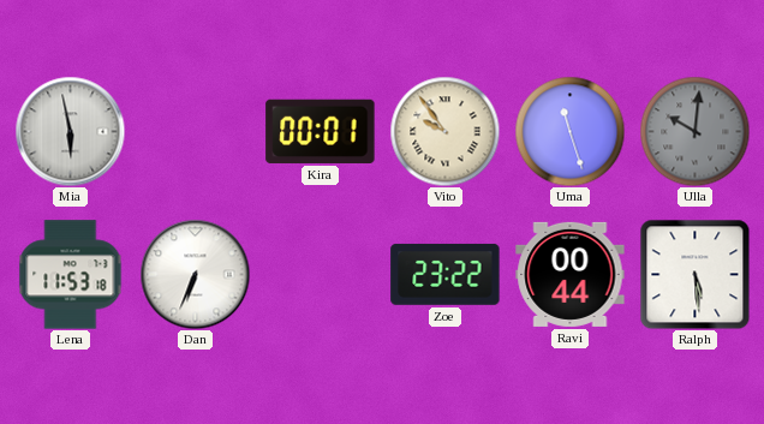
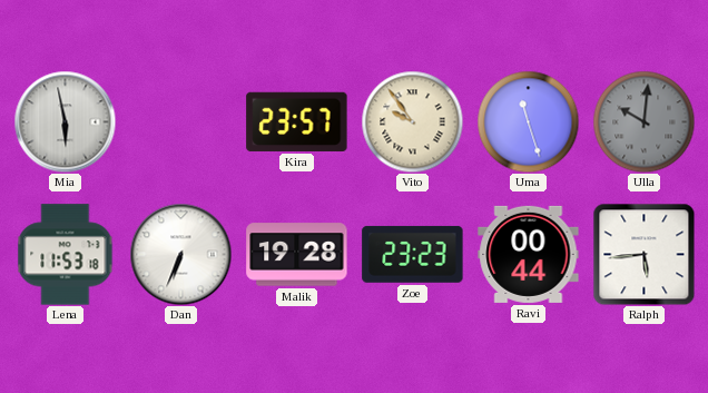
Kira: 00:01 -> 23:57 (297, 121)
Malik: none -> 19:28 (297, 255)
Zoe: 23:22 -> 23:23 (413, 254)
Ralph: 5:29 -> 5:44 (643, 254)
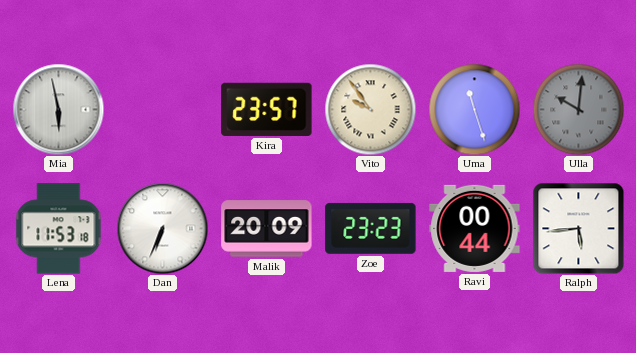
Malik: 19:28 -> 20:09 (267, 229)
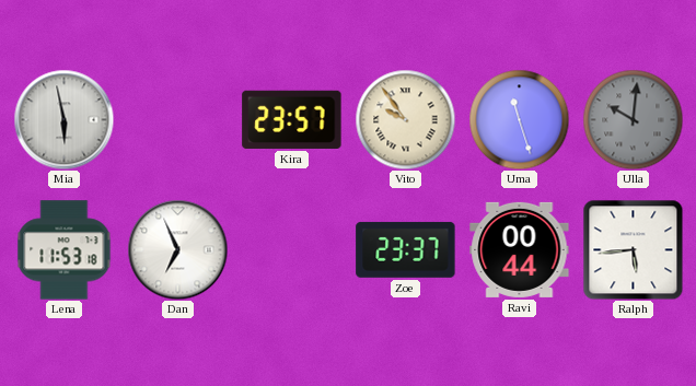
Dan: 6:34 -> 6:56 (177, 249)
Malik: 20:09 -> none (267, 229)
Zoe: 23:23 -> 23:37 (406, 249)
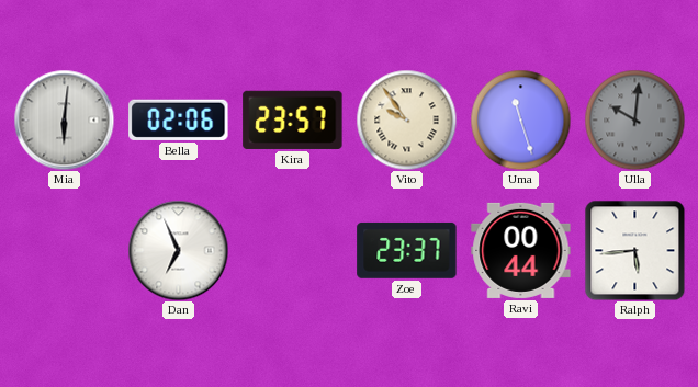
Mia: 5:58 -> 6:01 (64, 119)
Bella: none -> 02:06 (179, 119)
Lena: 11:53 -> none (65, 250)
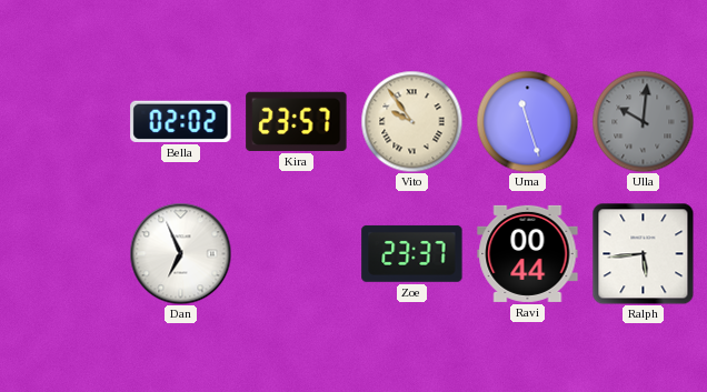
Mia: 6:01 -> none (64, 119)
Bella: 02:06 -> 02:02 (181, 121)
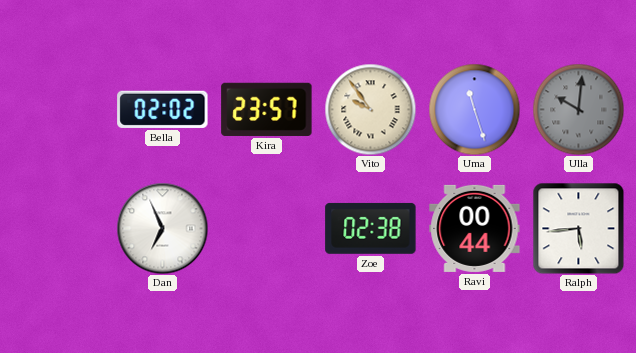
Zoe: 23:37 -> 02:38 (371, 228)
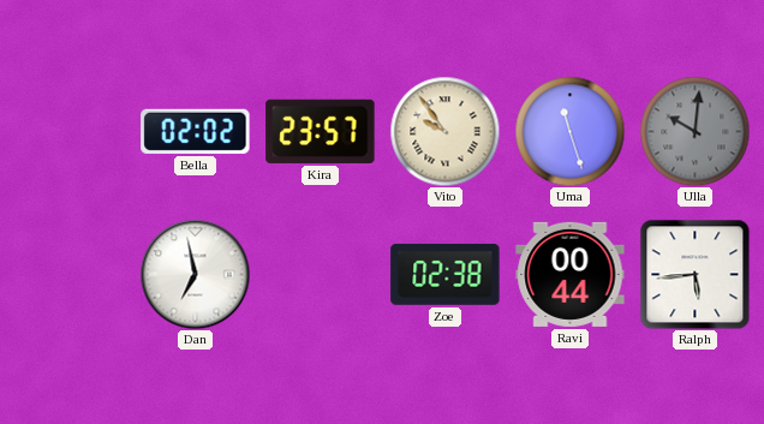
Dan: 6:56 -> 6:58 (195, 274)
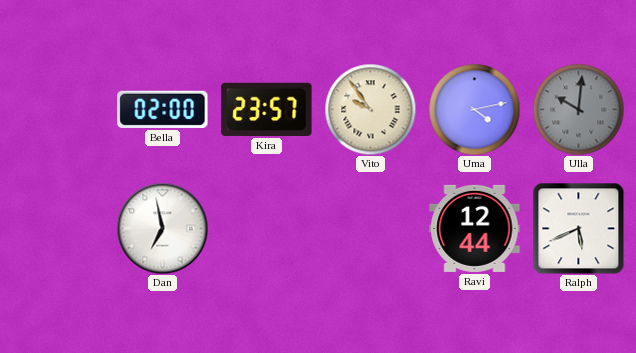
Bella: 02:02 -> 02:00 (163, 109)
Uma: 11:27 -> 4:13 (474, 109)
Zoe: 02:38 -> none (446, 274)
Ravi: 00:44 -> 12:44 (475, 228)
Ralph: 5:44 -> 5:41 (578, 228)
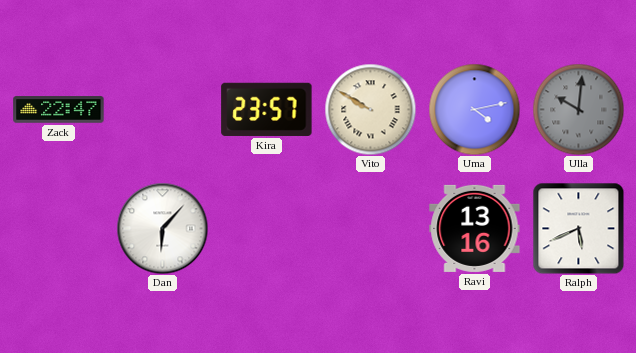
Zack: none -> 22:47 (59, 110)
Bella: 02:00 -> none (163, 109)
Vito: 9:54 -> 9:50 (370, 109)
Dan: 6:58 -> 6:07 (162, 228)
Ravi: 12:44 -> 13:16 (475, 228)
